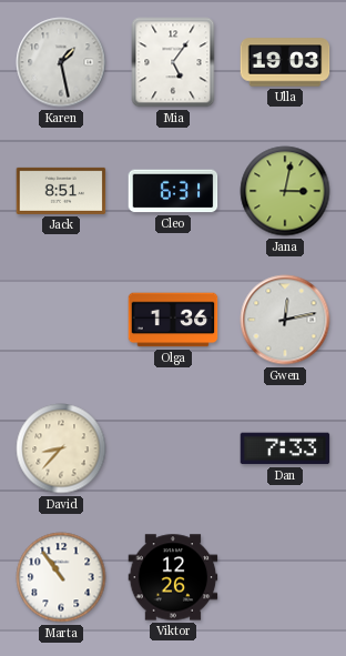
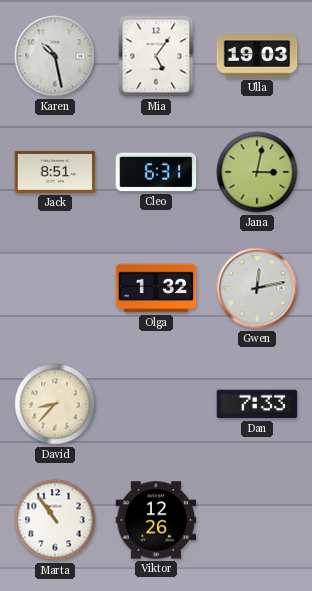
Karen: 1:28 -> 10:28 (55, 56)
Olga: 1:36 -> 1:32 (156, 288)
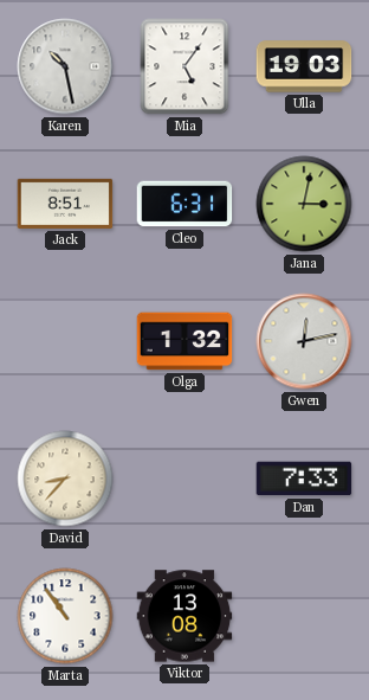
Viktor: 12:26 -> 13:08 (184, 616)
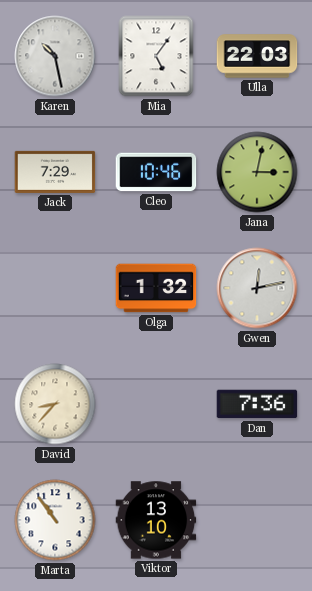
Ulla: 19:03 -> 22:03 (257, 56)
Jack: 8:51 -> 7:29 (55, 172)
Cleo: 6:31 -> 10:46 (156, 172)
Dan: 7:33 -> 7:36 (257, 404)
Viktor: 13:08 -> 13:10 (156, 520)
